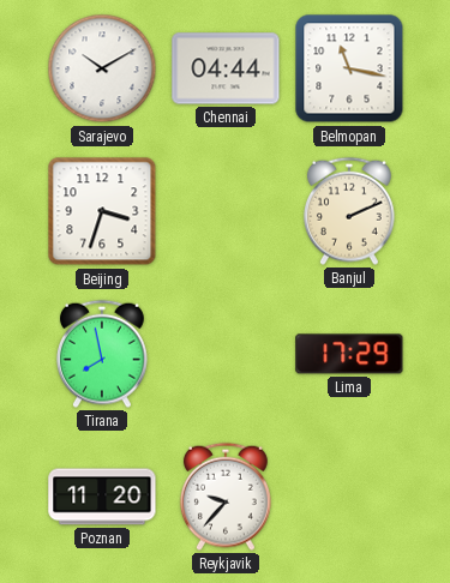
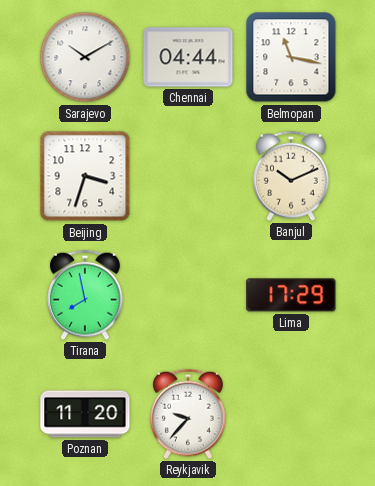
Banjul: 2:11 -> 10:11 (291, 176)
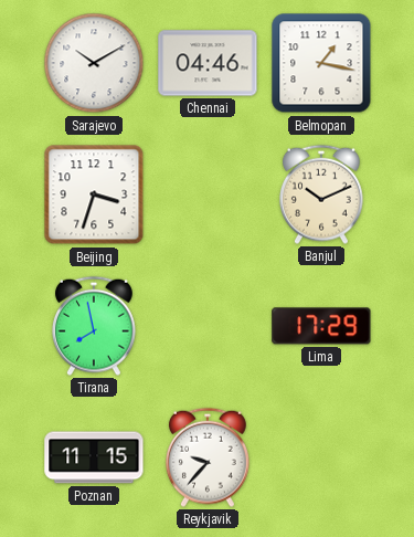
Chennai: 04:44 -> 04:46 (208, 63)
Belmopan: 11:17 -> 1:17 (321, 63)
Poznan: 11:20 -> 11:15 (94, 457)
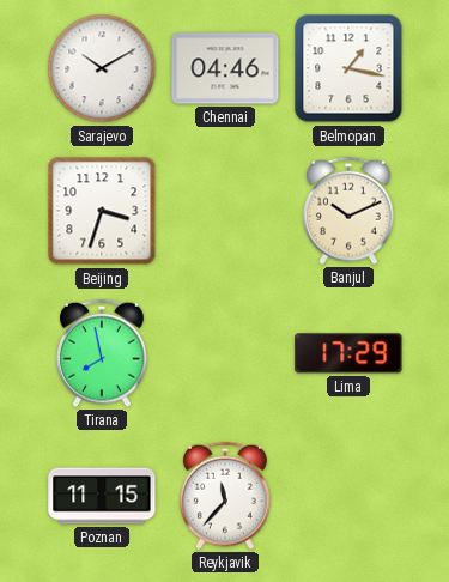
Reykjavik: 9:37 -> 11:37 (225, 496)
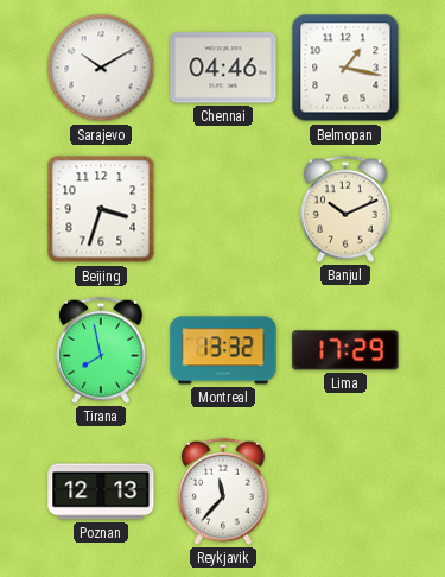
Montreal: none -> 13:32 (223, 350)
Poznan: 11:15 -> 12:13 (101, 492)
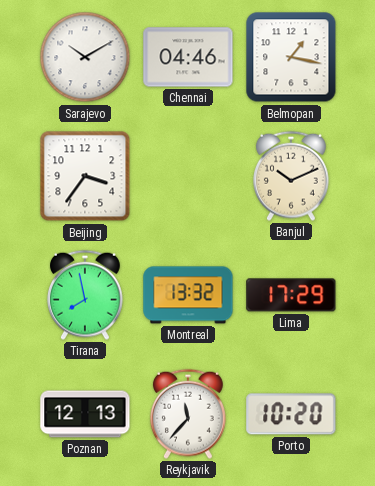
Beijing: 3:33 -> 3:36 (85, 176)
Porto: none -> 10:20 (291, 414)
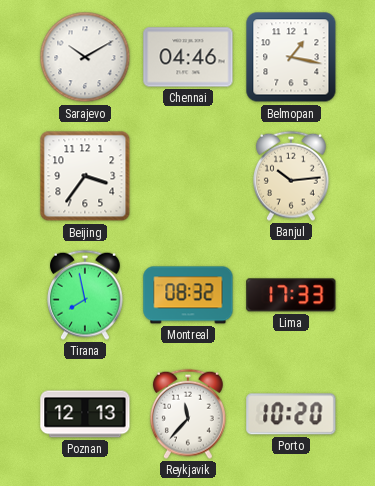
Banjul: 10:11 -> 10:14 (291, 176)
Montreal: 13:32 -> 08:32 (188, 295)
Lima: 17:29 -> 17:33 (291, 295)
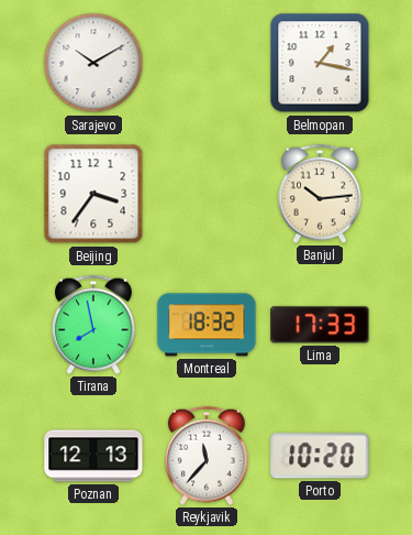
Chennai: 04:46 -> none (188, 57)
Montreal: 08:32 -> 18:32 (207, 325)
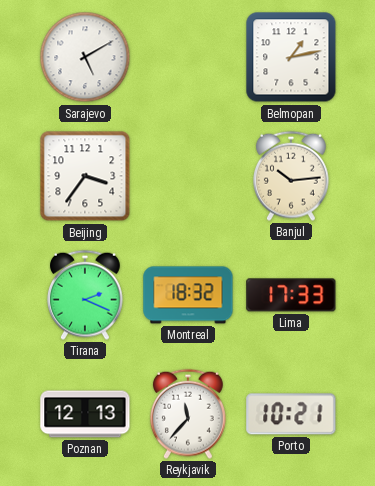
Sarajevo: 10:10 -> 5:10 (85, 57)
Belmopan: 1:17 -> 1:13 (291, 57)
Tirana: 7:58 -> 2:19 (85, 295)
Porto: 10:20 -> 10:21 (291, 414)
